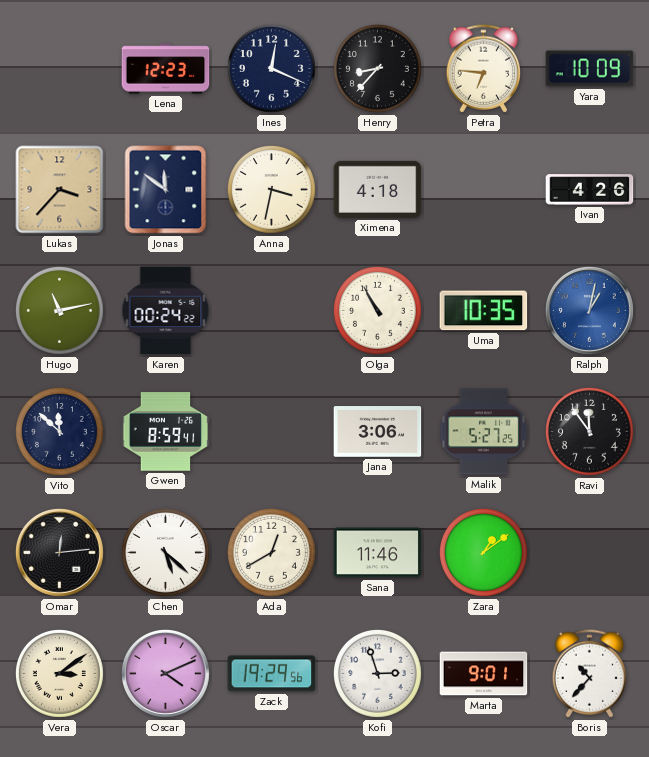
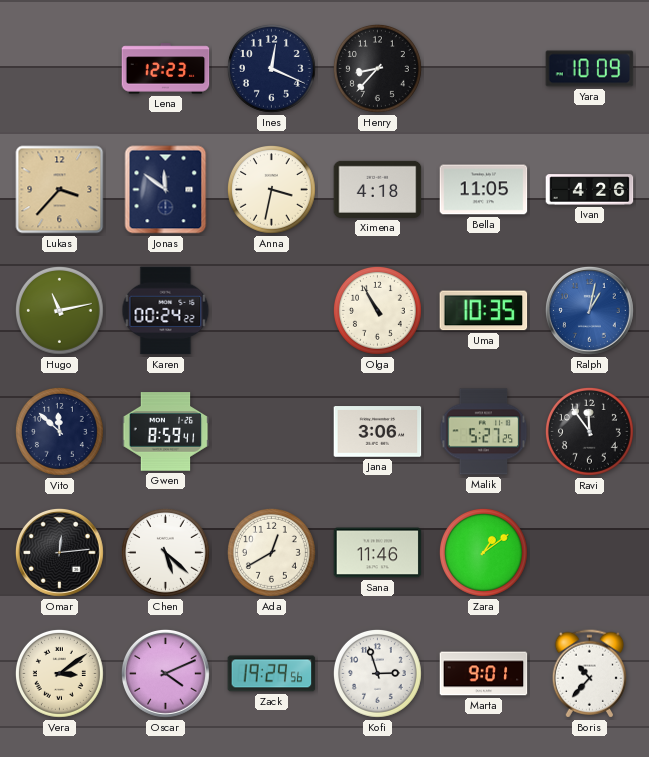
Petra: 6:46 -> none (483, 69)
Bella: none -> 11:05 (484, 190)
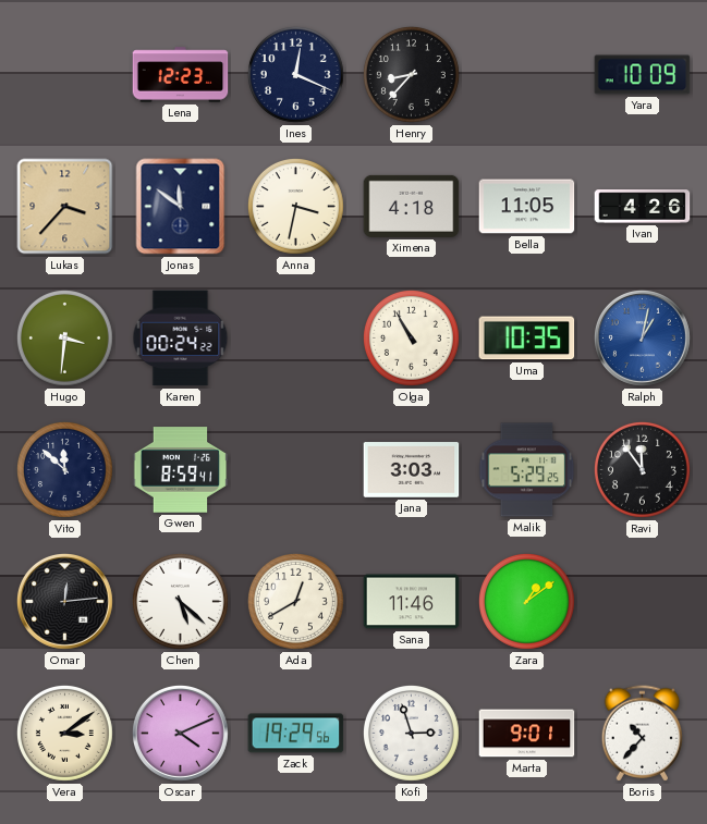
Hugo: 11:13 -> 3:31 (64, 337)
Jana: 3:06 -> 3:03 (412, 470)
Malik: 5:27 -> 5:29 (527, 470)
